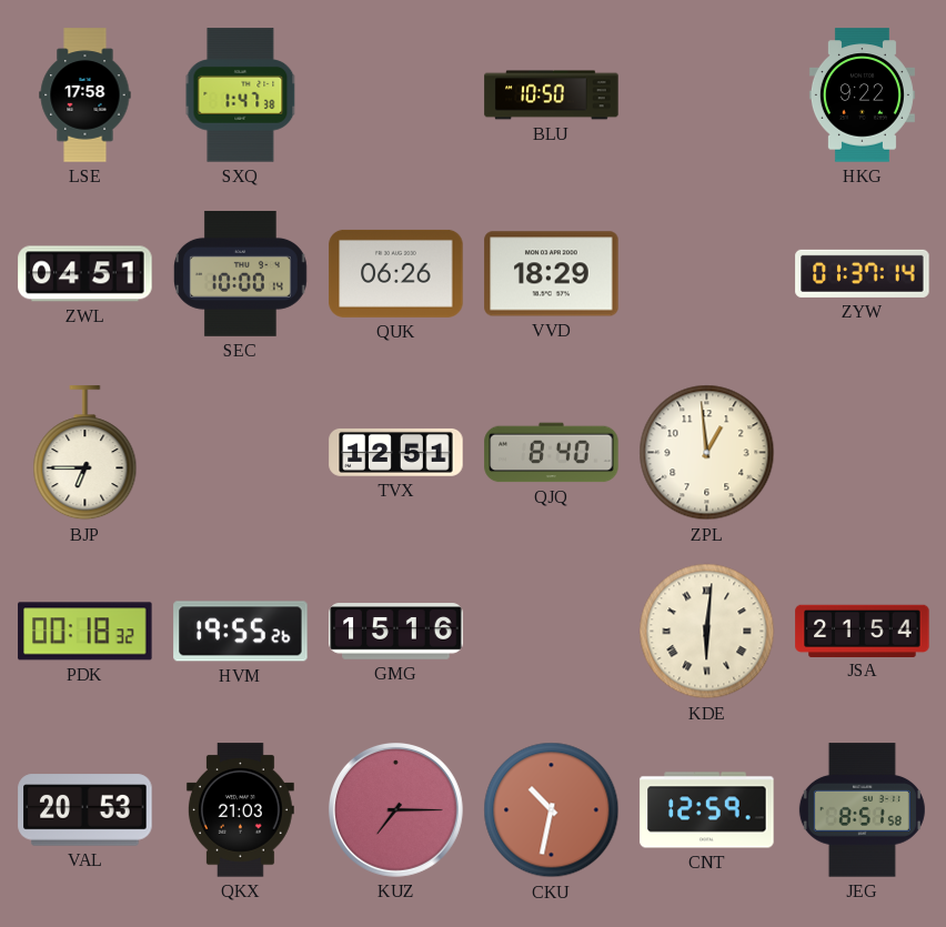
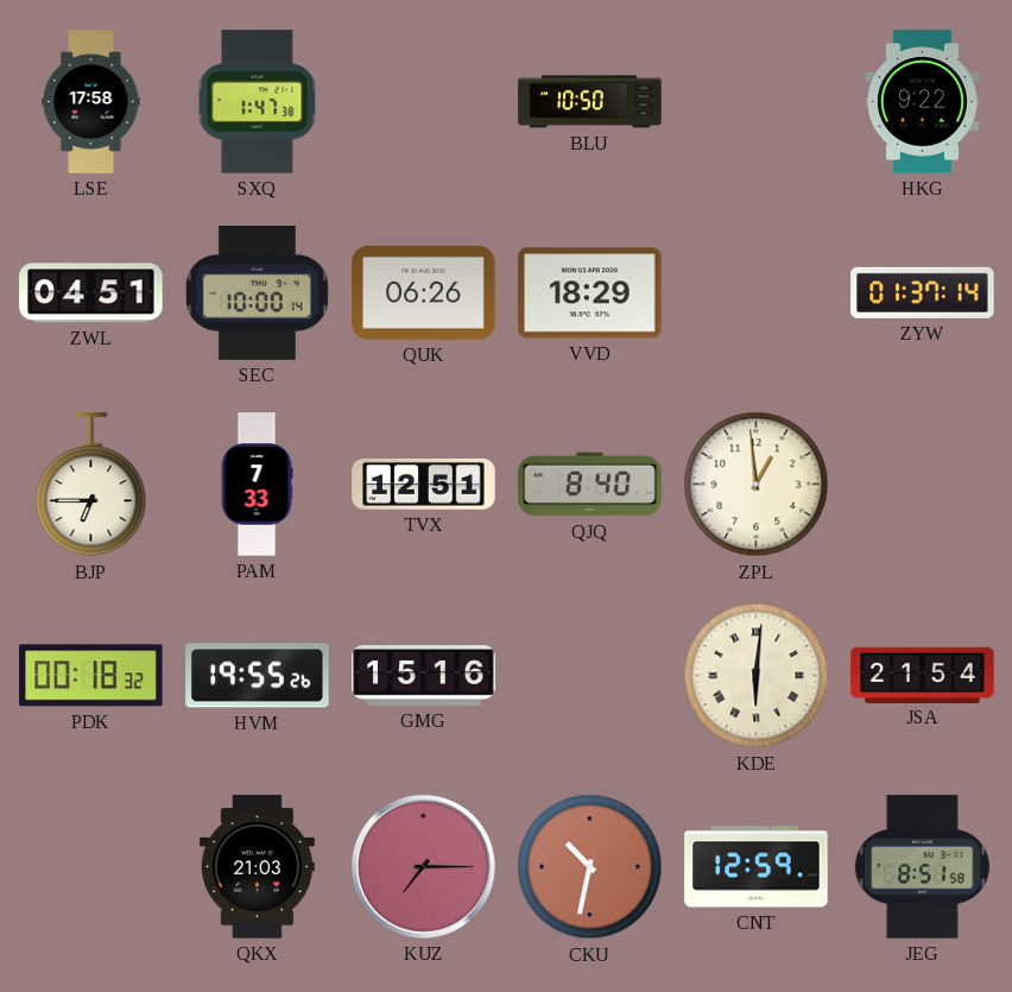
PAM: none -> 7:33 (257, 485)
VAL: 20:53 -> none (85, 810)
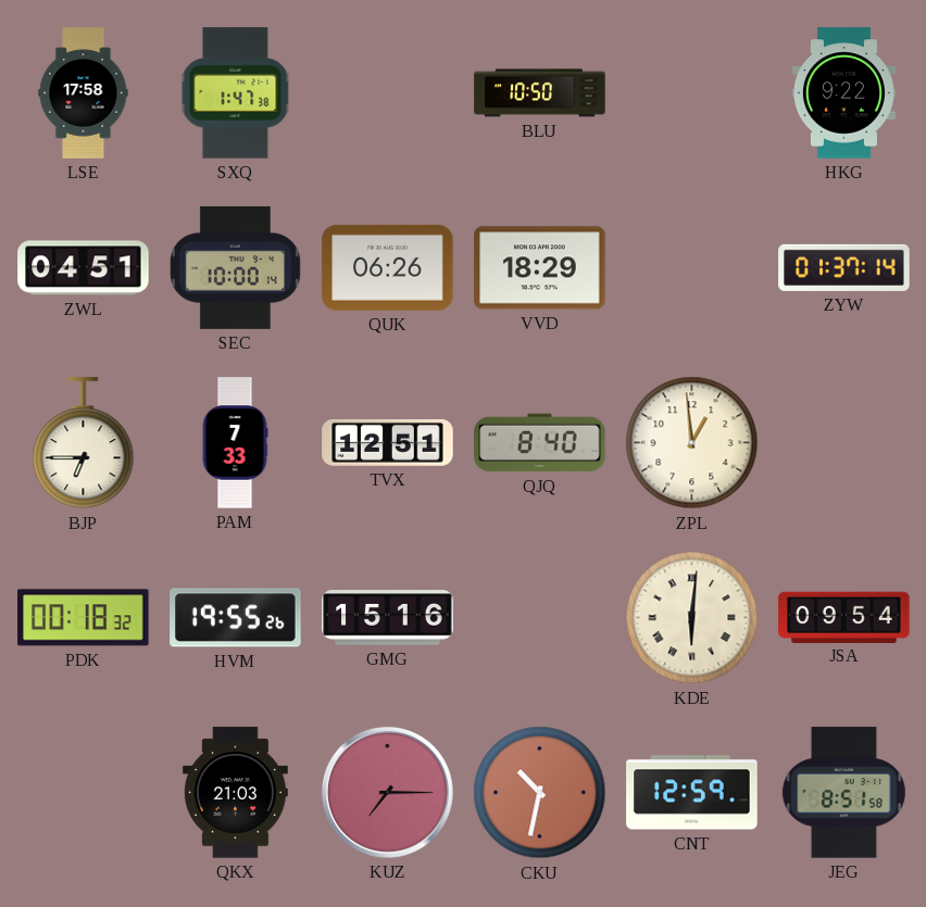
JSA: 21:54 -> 09:54 (844, 617)
